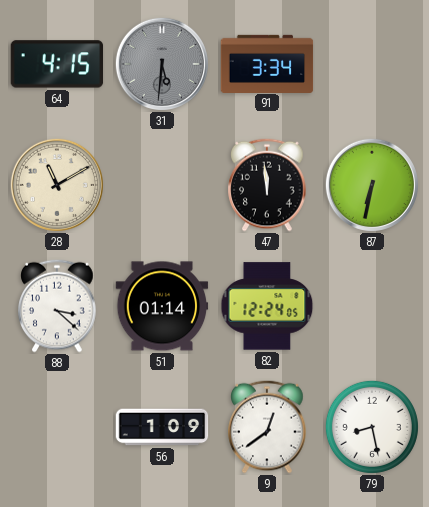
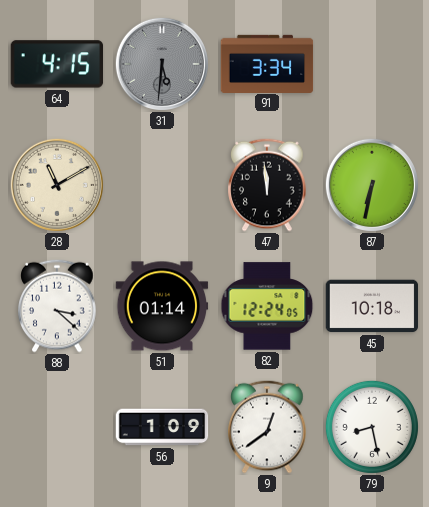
45: none -> 10:18 (372, 306)
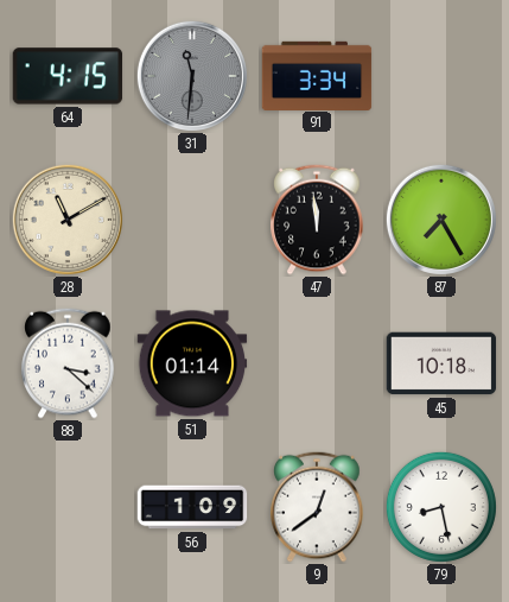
31: 5:31 -> 11:31 (192, 76)
87: 6:32 -> 7:25 (441, 220)
82: 12:24 -> none (267, 306)
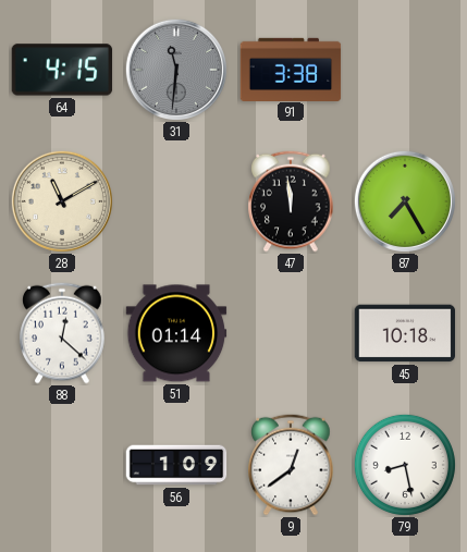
91: 3:34 -> 3:38 (291, 69)
88: 3:22 -> 12:22 (62, 333)
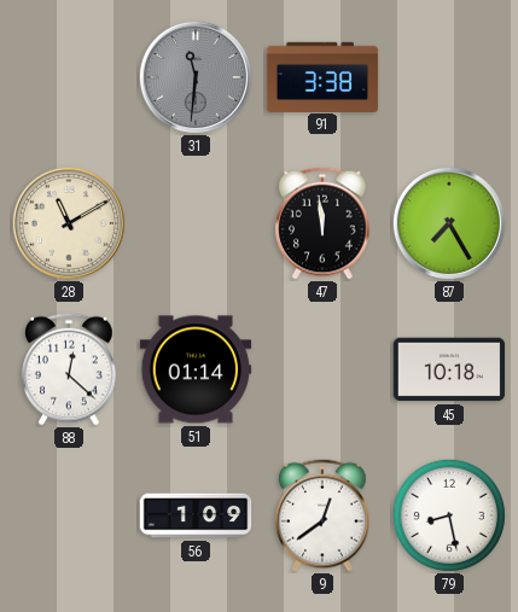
64: 4:15 -> none (62, 70)
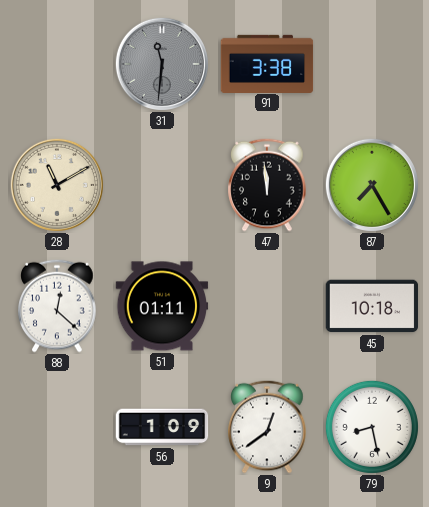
51: 01:14 -> 01:11 (162, 306)
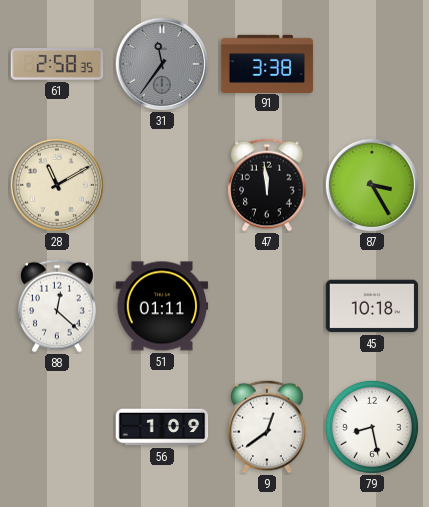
61: none -> 2:58 (57, 64)
31: 11:31 -> 11:36 (162, 64)
87: 7:25 -> 3:25 (372, 185)
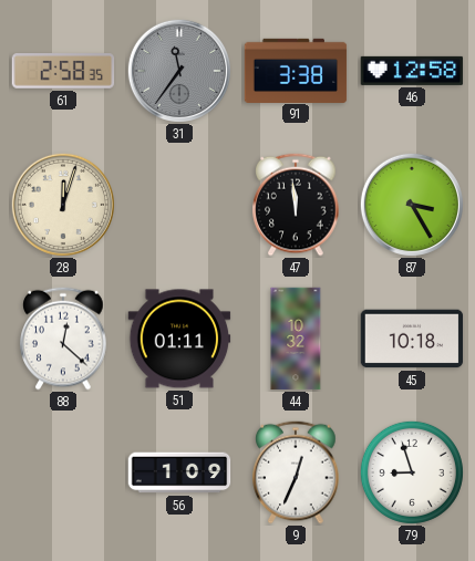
46: none -> 12:58 (412, 71)
28: 11:10 -> 12:03 (63, 205)
44: none -> 10:32 (296, 339)
9: 12:39 -> 12:34 (296, 472)
79: 8:28 -> 8:57 (412, 472)
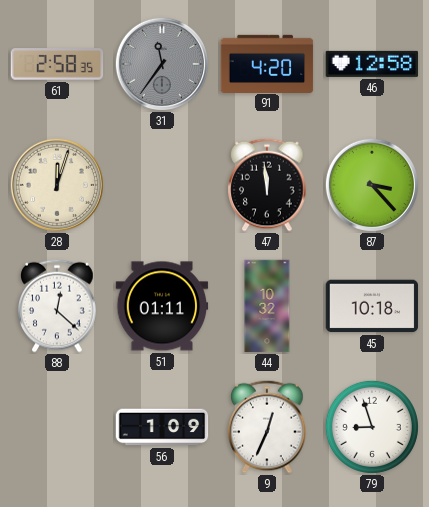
91: 3:38 -> 4:20 (267, 63)
87: 3:25 -> 3:23 (372, 185)
